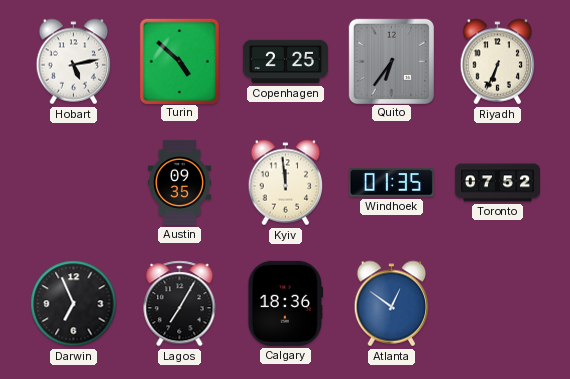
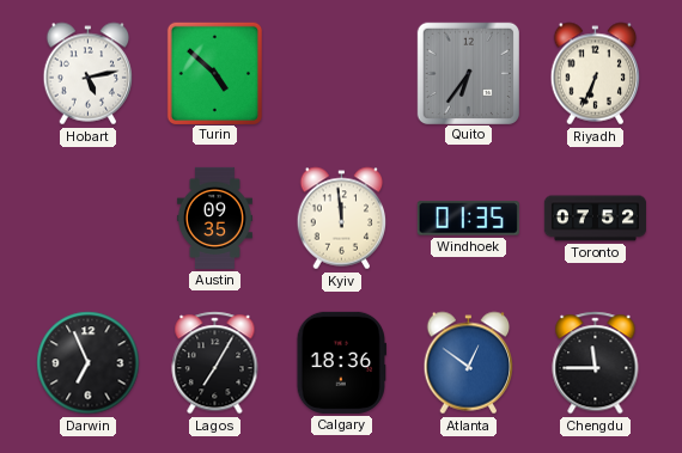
Copenhagen: 2:25 -> none (285, 62)
Chengdu: none -> 11:45 (596, 363)
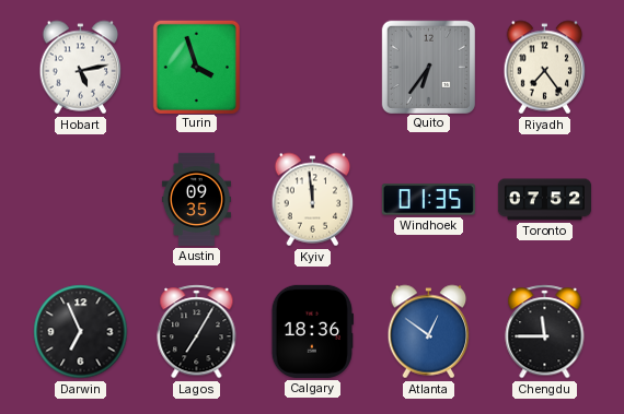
Turin: 4:52 -> 3:57 (196, 67)
Riyadh: 6:34 -> 7:24 (545, 68)
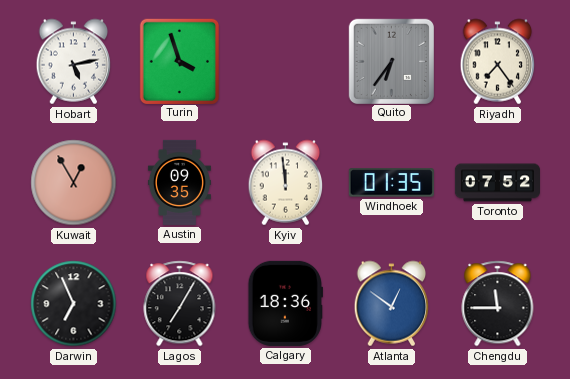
Kuwait: none -> 12:55 (74, 183)
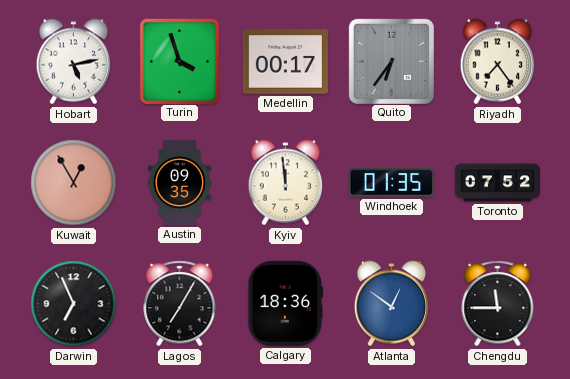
Medellin: none -> 00:17 (285, 62)
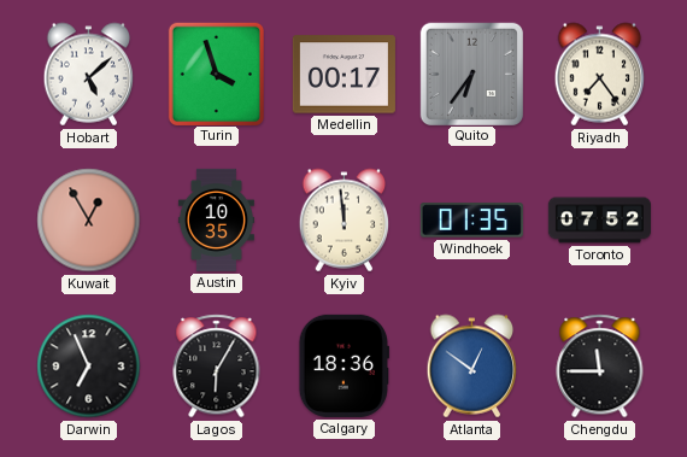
Hobart: 5:13 -> 5:08 (89, 75)
Austin: 09:35 -> 10:35 (216, 219)
Lagos: 7:05 -> 6:05 (217, 367)
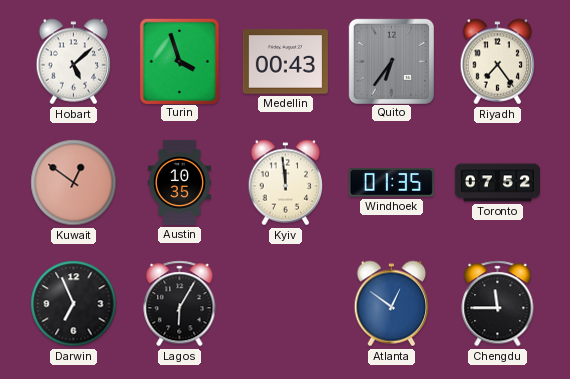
Medellin: 00:17 -> 00:43 (285, 62)
Kuwait: 12:55 -> 12:51 (74, 183)
Calgary: 18:36 -> none (343, 365)
